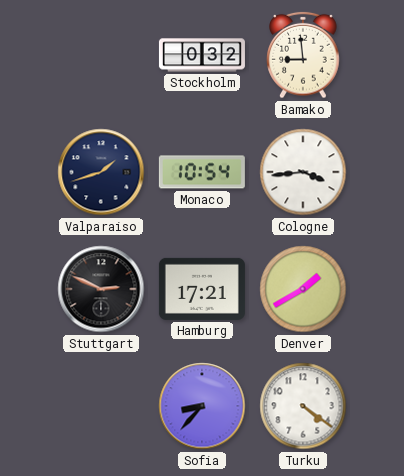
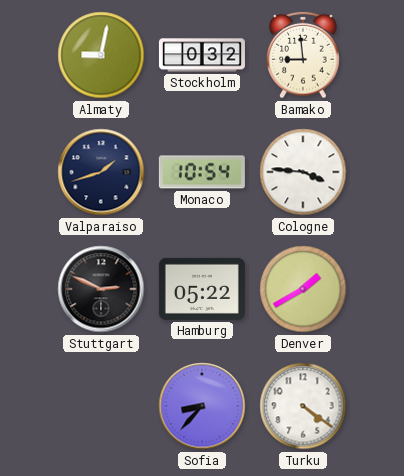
Almaty: none -> 9:02 (101, 55)
Cologne: 3:44 -> 3:46 (303, 172)
Hamburg: 17:21 -> 05:22 (202, 289)
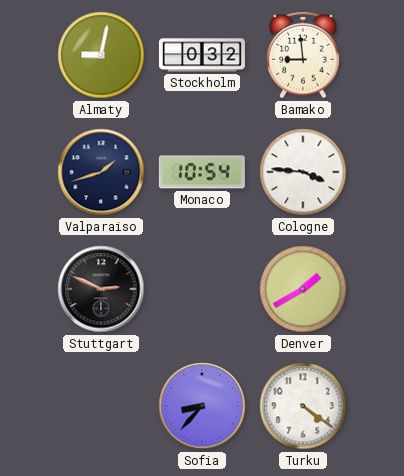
Hamburg: 05:22 -> none (202, 289)
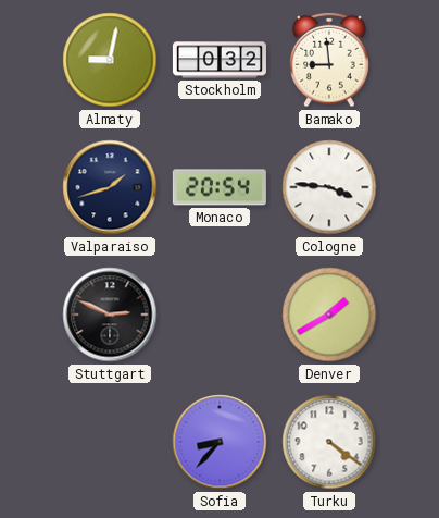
Monaco: 10:54 -> 20:54 (220, 187)
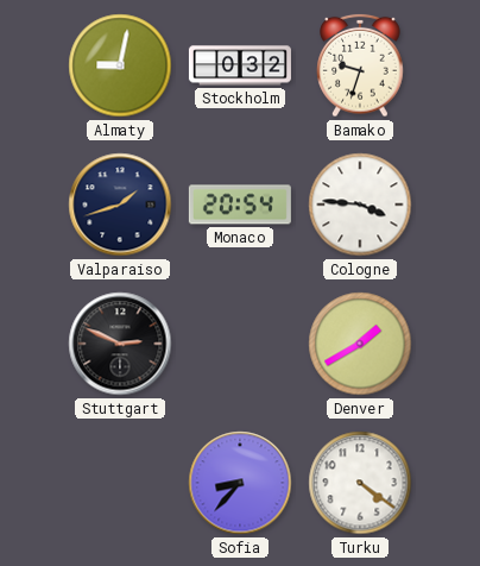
Bamako: 8:59 -> 9:33 (360, 65)
